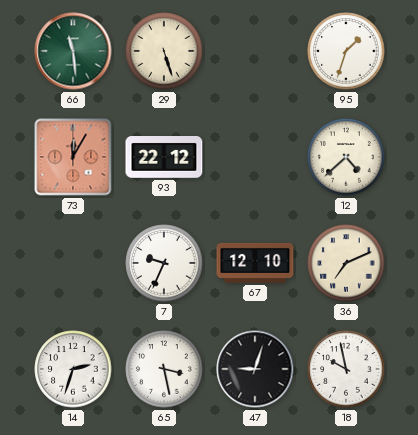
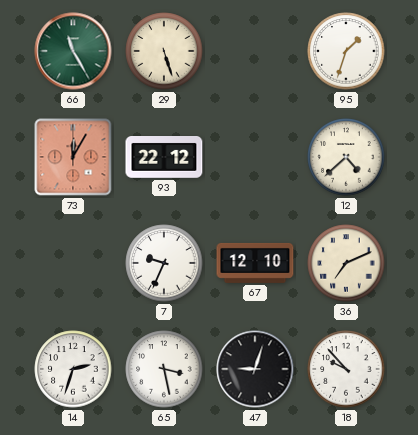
66: 11:29 -> 11:25 (73, 51)
18: 9:58 -> 9:53 (346, 369)
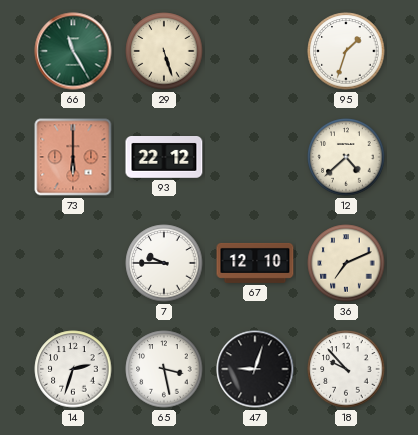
73: 12:05 -> 6:00 (73, 157)
7: 9:34 -> 9:45 (164, 263)
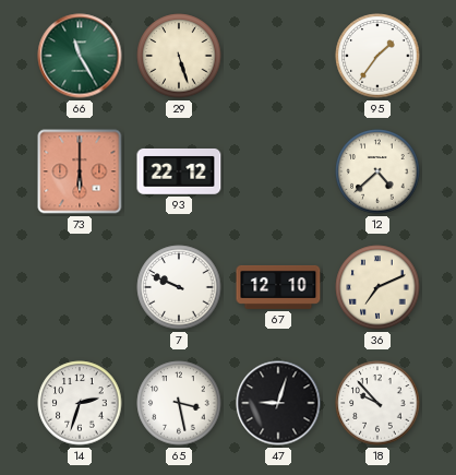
95: 1:33 -> 1:36 (377, 56)
7: 9:45 -> 9:49 (179, 287)
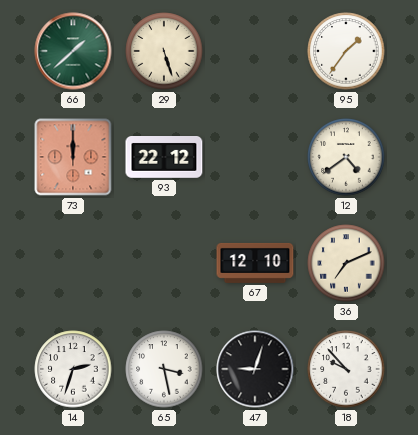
66: 11:25 -> 1:38 (73, 51)
73: 6:00 -> 12:00 (73, 157)
12: 4:38 -> 4:39 (346, 157)
7: 9:49 -> none (179, 287)
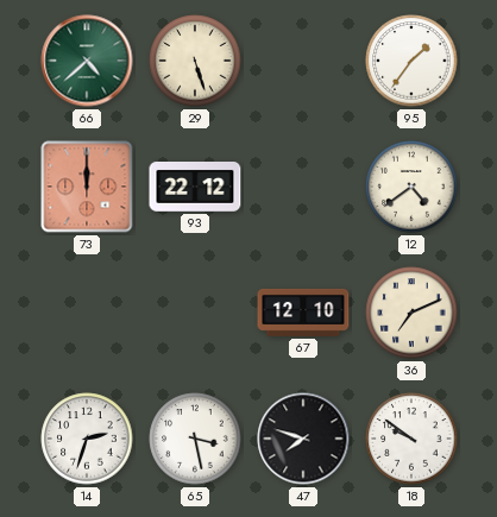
66: 1:38 -> 4:38 (87, 61)
47: 9:03 -> 7:48 (303, 439)
18: 9:53 -> 9:51 (411, 439)
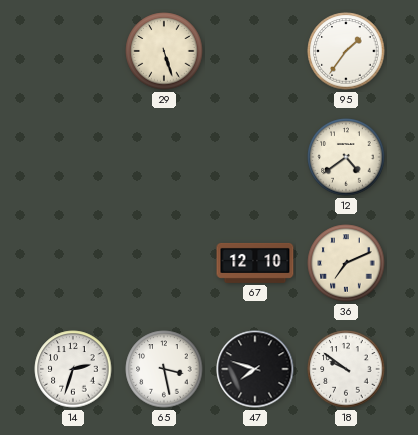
66: 4:38 -> none (87, 61)
73: 12:00 -> none (87, 187)
93: 22:12 -> none (195, 188)
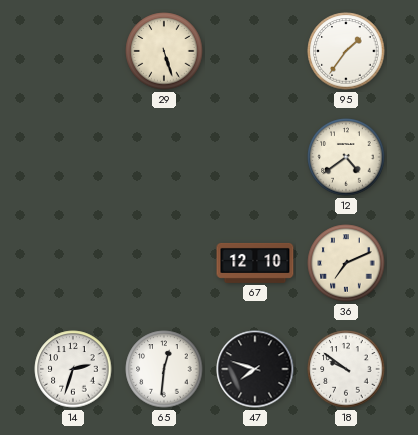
65: 3:28 -> 12:31 (164, 369)
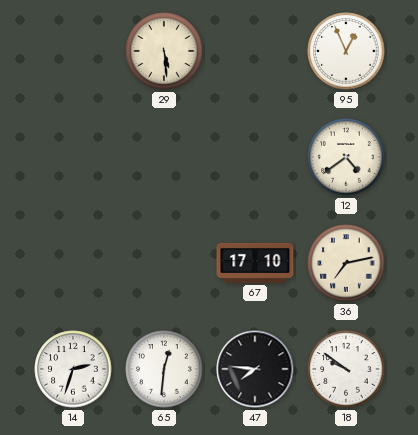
29: 5:27 -> 5:29 (164, 51)
95: 1:36 -> 12:56 (346, 51)
67: 12:10 -> 17:10 (255, 263)
36: 7:11 -> 7:13 (346, 263)
47: 7:48 -> 7:46 (255, 369)
